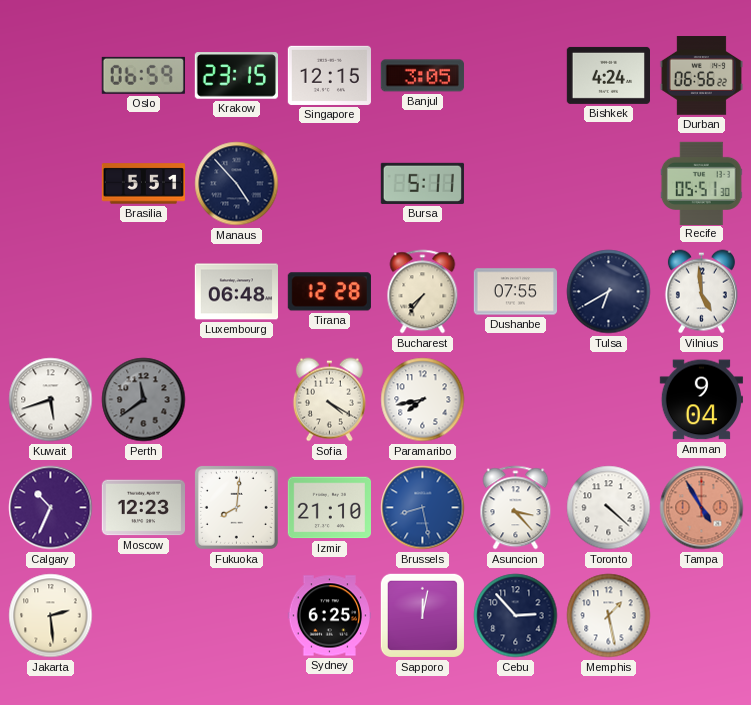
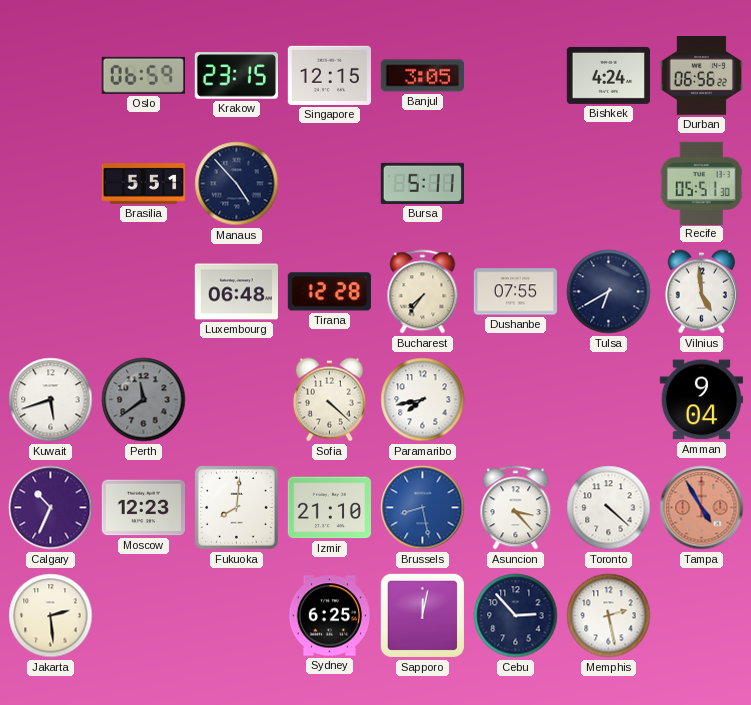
Sofia: 4:20 -> 4:22 (329, 400)
Memphis: 1:28 -> 2:28 (609, 616)
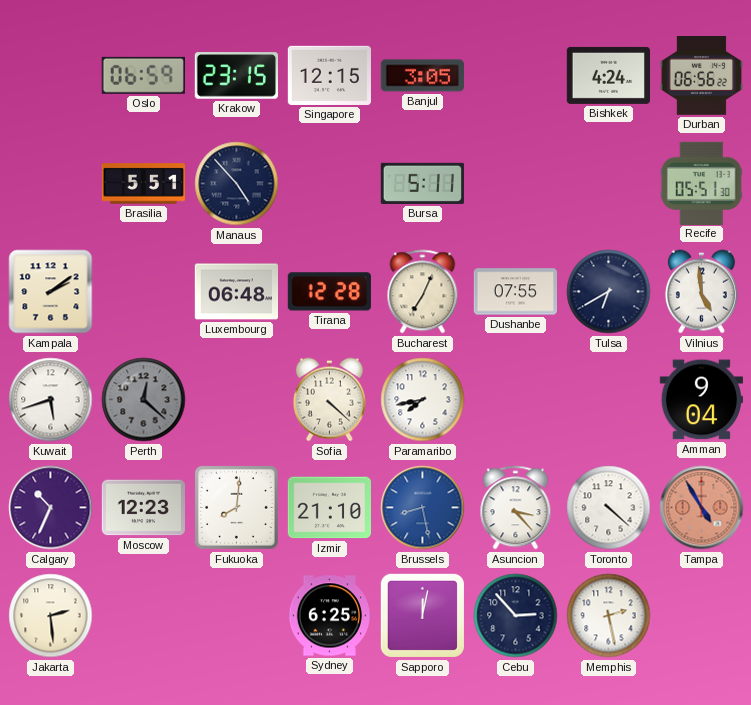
Kampala: none -> 2:09 (51, 292)
Bucharest: 7:36 -> 7:04 (423, 292)
Perth: 11:39 -> 12:22 (144, 400)
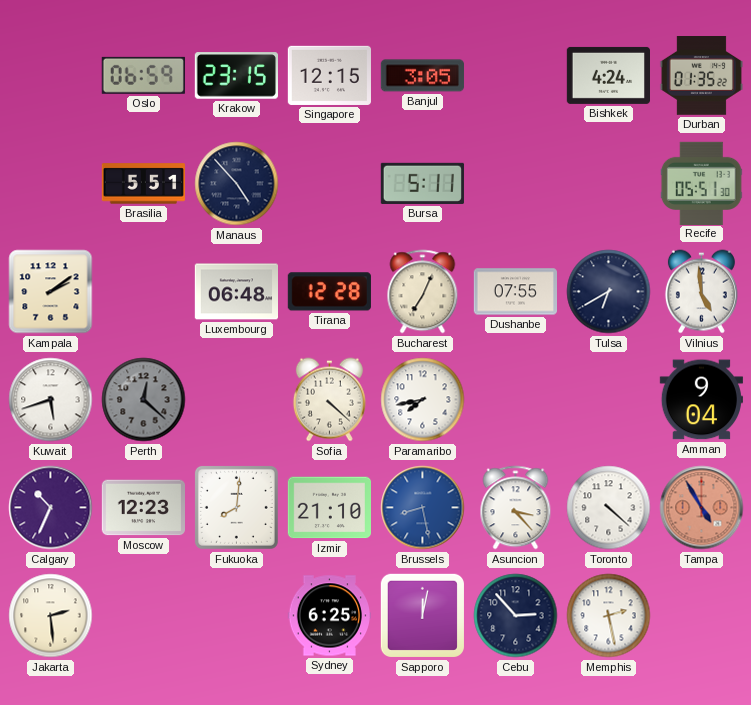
Durban: 06:56 -> 01:35 (701, 76)
